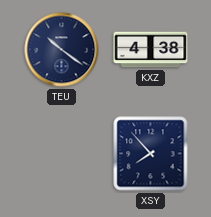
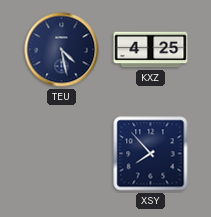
TEU: 10:21 -> 4:28 (62, 50)
KXZ: 4:38 -> 4:25 (151, 50)
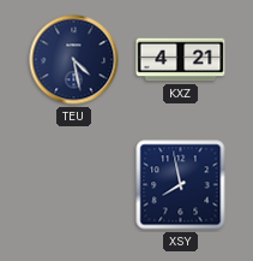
KXZ: 4:25 -> 4:21 (181, 60)
XSY: 7:53 -> 7:58 (181, 185)
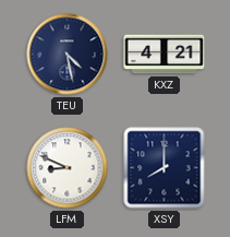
LFM: none -> 8:49 (68, 168)
XSY: 7:58 -> 8:00 (165, 168)
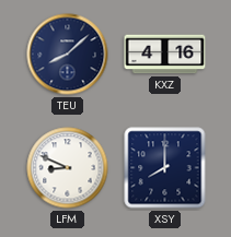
TEU: 4:28 -> 8:08 (68, 55)
KXZ: 4:21 -> 4:16 (165, 55)
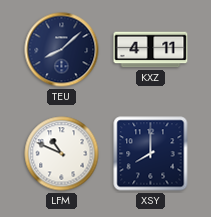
KXZ: 4:16 -> 4:11 (151, 50)
LFM: 8:49 -> 10:49 (62, 154)
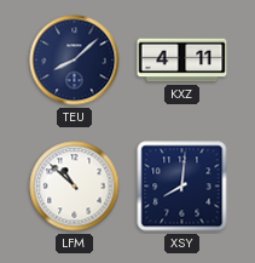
LFM: 10:49 -> 10:52 (75, 187)
XSY: 8:00 -> 8:01 (182, 187)
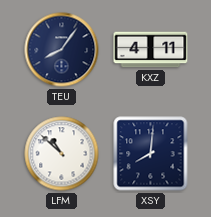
TEU: 8:08 -> 8:06 (62, 50)
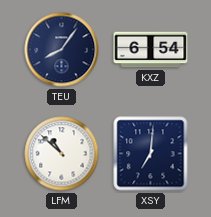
KXZ: 4:11 -> 6:54 (151, 50)
XSY: 8:01 -> 7:01 (151, 154)
